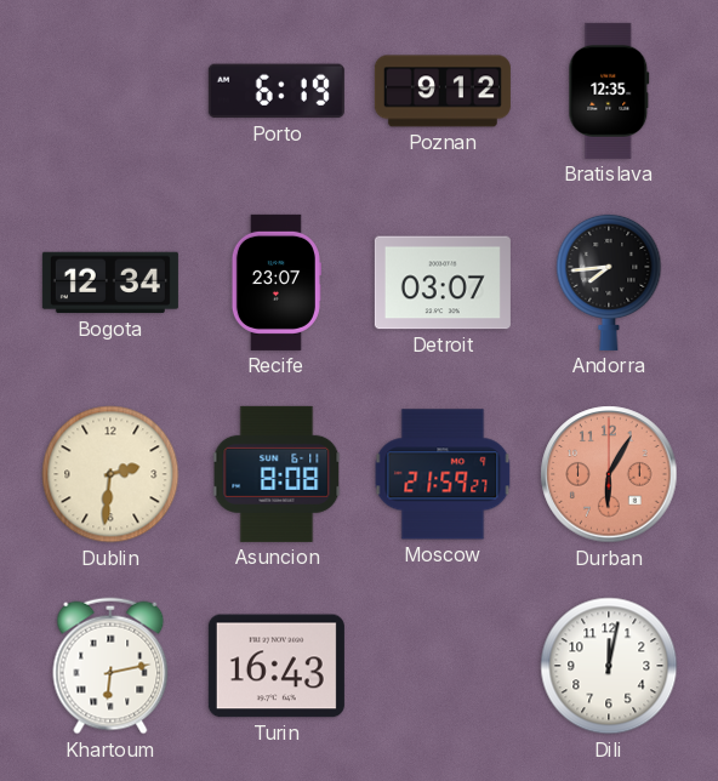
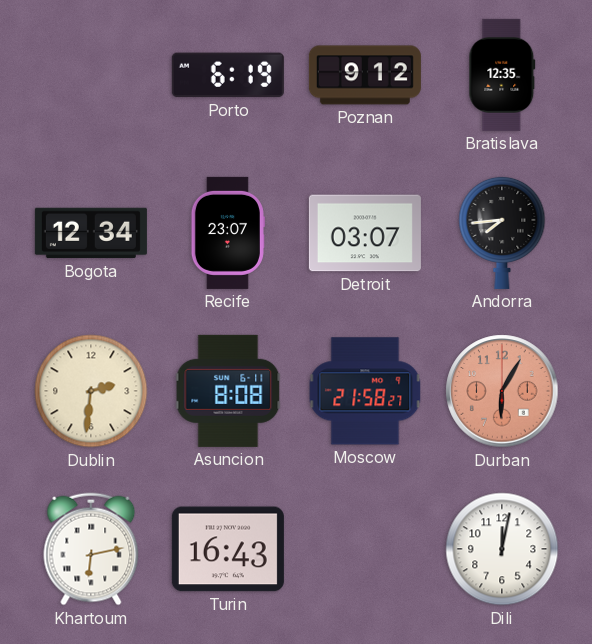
Moscow: 21:59 -> 21:58 (365, 391)
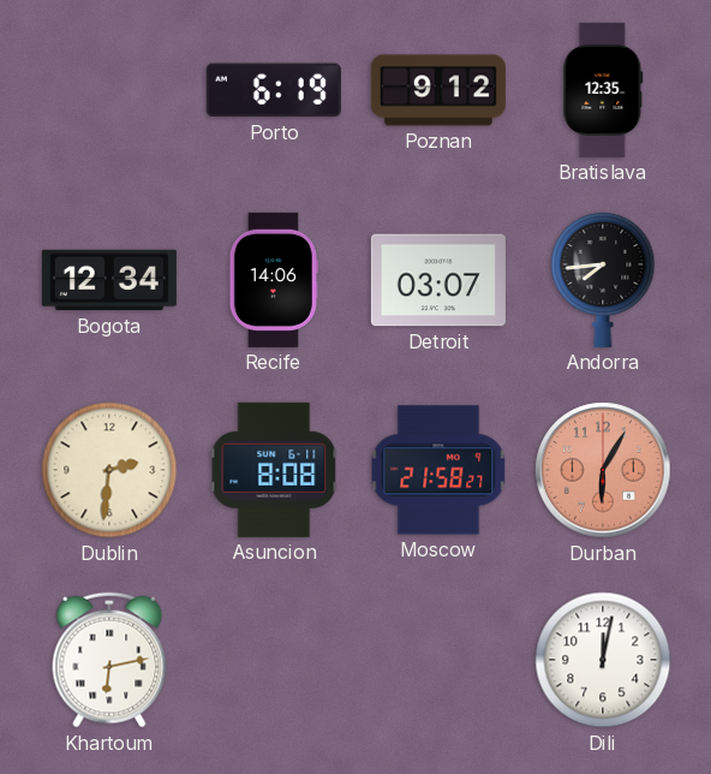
Recife: 23:07 -> 14:06 (274, 280)
Turin: 16:43 -> none (228, 549)
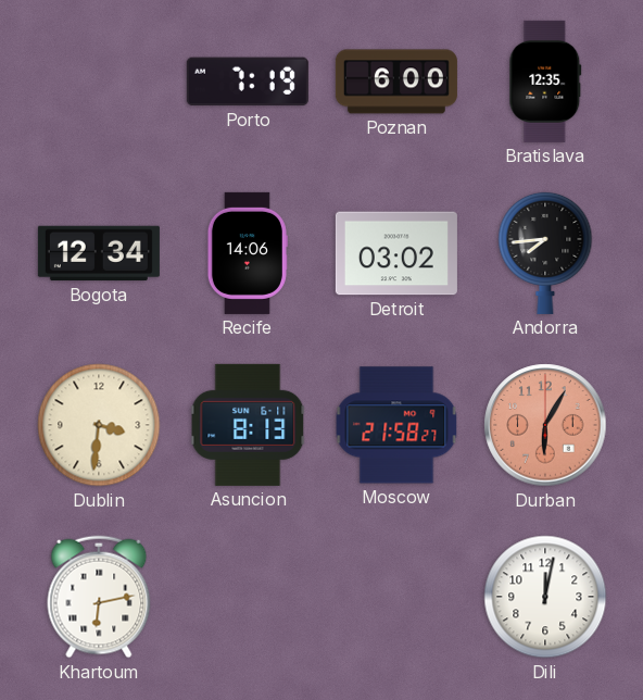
Porto: 6:19 -> 7:19 (248, 82)
Poznan: 9:12 -> 6:00 (396, 82)
Detroit: 03:07 -> 03:02 (396, 253)
Dublin: 2:31 -> 3:31 (99, 425)
Asuncion: 8:08 -> 8:13 (248, 425)
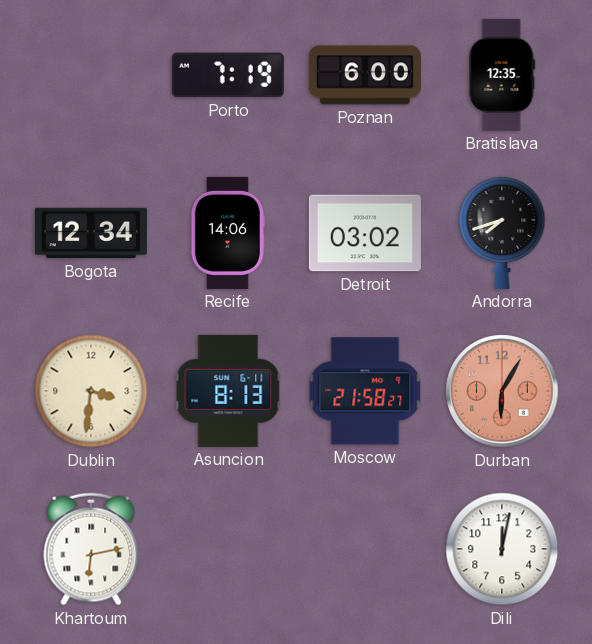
Andorra: 7:44 -> 7:42 (502, 232)
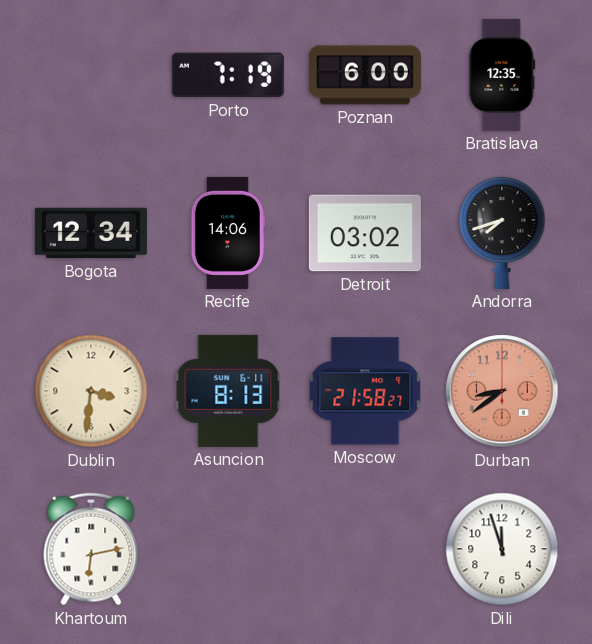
Durban: 6:05 -> 8:39 (502, 391)
Dili: 12:02 -> 11:57 (502, 549)
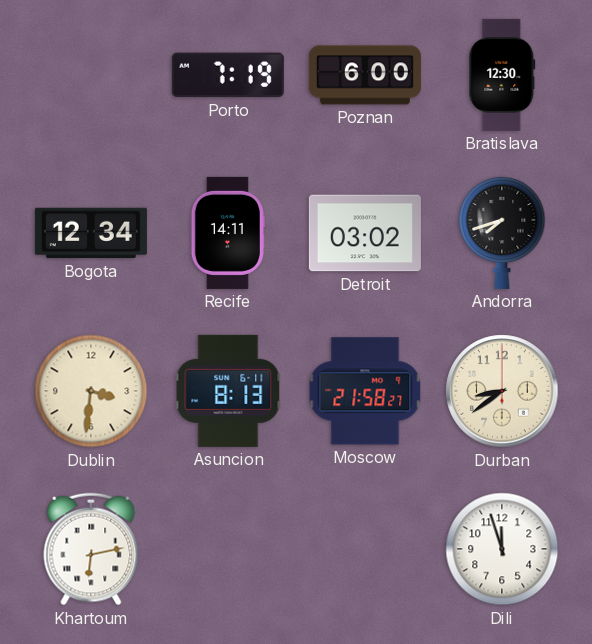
Bratislava: 12:35 -> 12:30 (502, 75)
Recife: 14:06 -> 14:11 (228, 233)
Durban dial: salmon -> cream (502, 391)
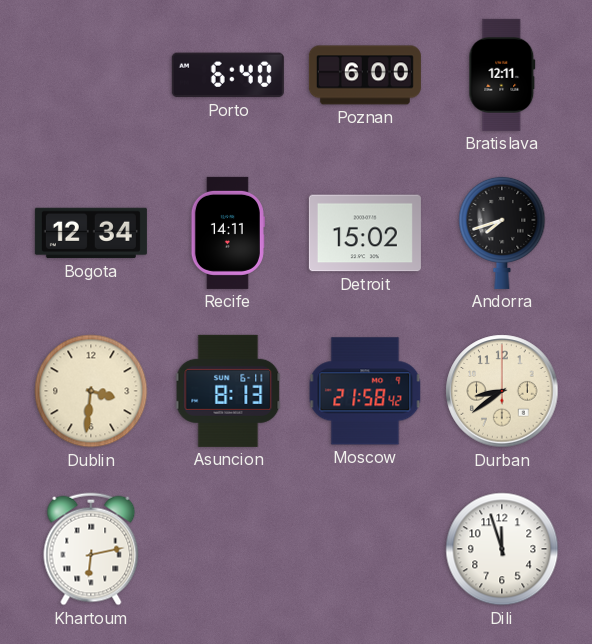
Porto: 7:19 -> 6:40 (228, 75)
Bratislava: 12:30 -> 12:11 (502, 75)
Detroit: 03:02 -> 15:02 (365, 233)
Moscow: 21:58:27 -> 21:58:42 (365, 391)
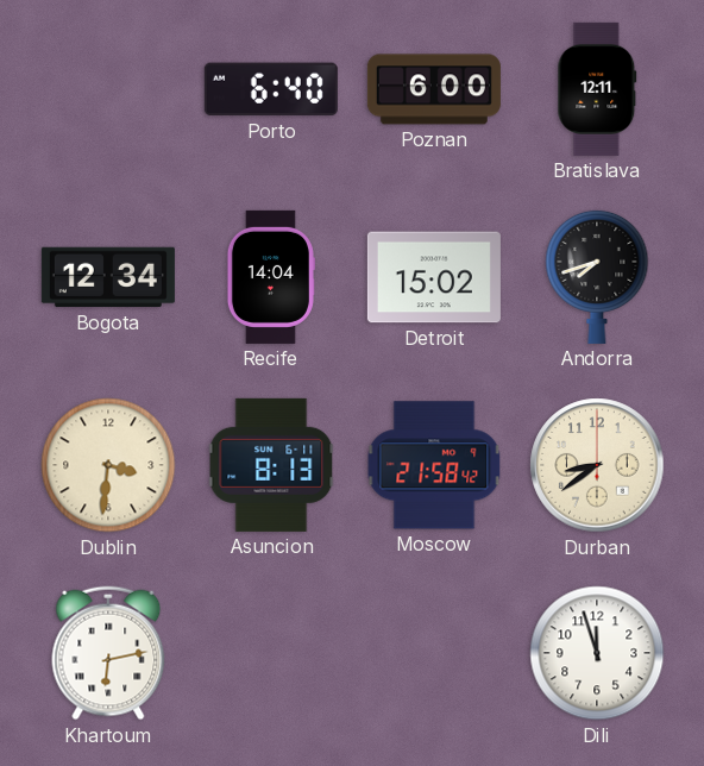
Recife: 14:11 -> 14:04 (271, 277)
